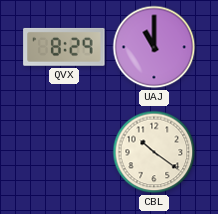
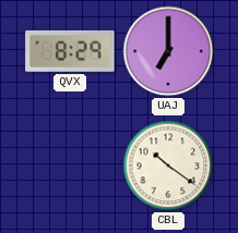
UAJ: 11:00 -> 7:00 (168, 51)
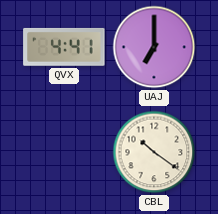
QVX: 8:29 -> 4:41 (64, 47)
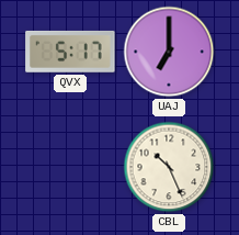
QVX: 4:41 -> 5:17 (70, 52)
CBL: 10:21 -> 10:26 (169, 167)
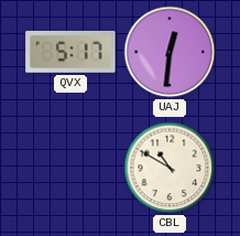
UAJ: 7:00 -> 12:31 (170, 52)
CBL: 10:26 -> 10:50 (170, 168)
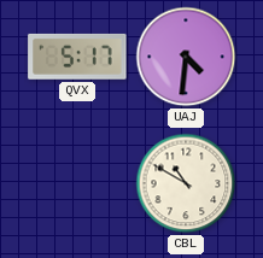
UAJ: 12:31 -> 4:31 (186, 57)
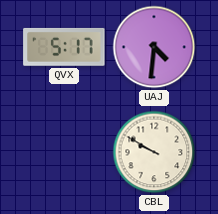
CBL: 10:50 -> 9:50 (154, 152)
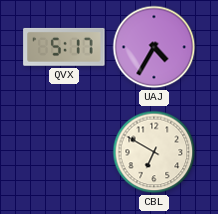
UAJ: 4:31 -> 4:35 (154, 47)
CBL: 9:50 -> 6:50 (154, 152)
